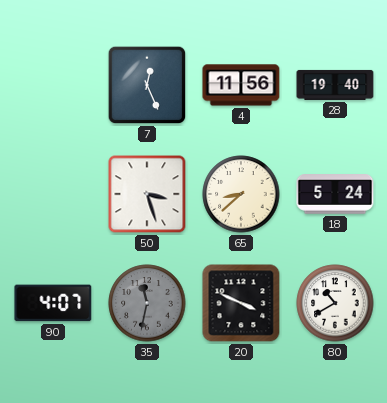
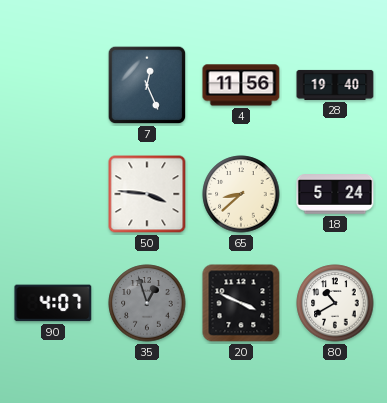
50: 3:27 -> 3:46 (147, 194)
35: 11:32 -> 12:57 (147, 303)
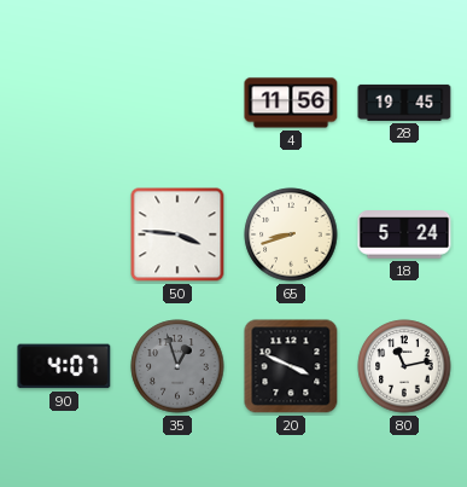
7: 12:26 -> none (147, 85)
28: 19:40 -> 19:45 (404, 103)
65: 8:38 -> 8:42 (291, 234)
80: 10:40 -> 11:13 (404, 366)
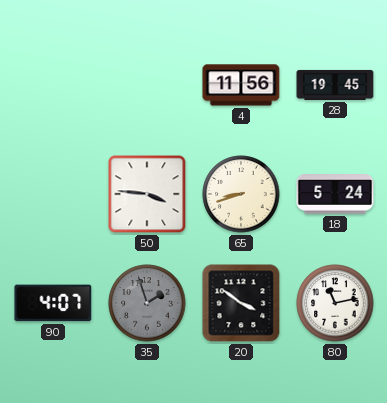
35: 12:57 -> 1:57 (147, 303)
20: 3:49 -> 3:51 (241, 303)
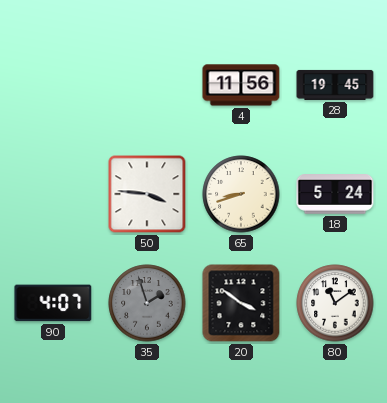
80: 11:13 -> 11:09 (335, 303)
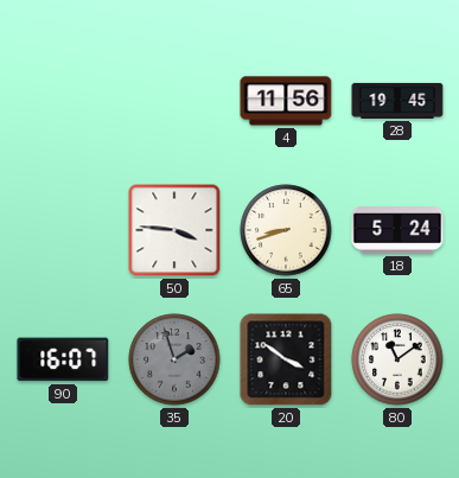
90: 4:07 -> 16:07 (63, 359)
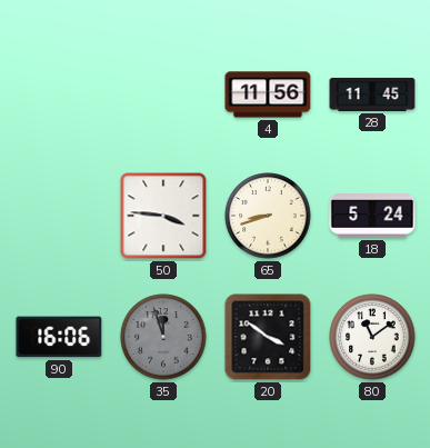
28: 19:45 -> 11:45 (372, 94)
90: 16:07 -> 16:06 (59, 337)
35: 1:57 -> 11:57 (163, 337)
